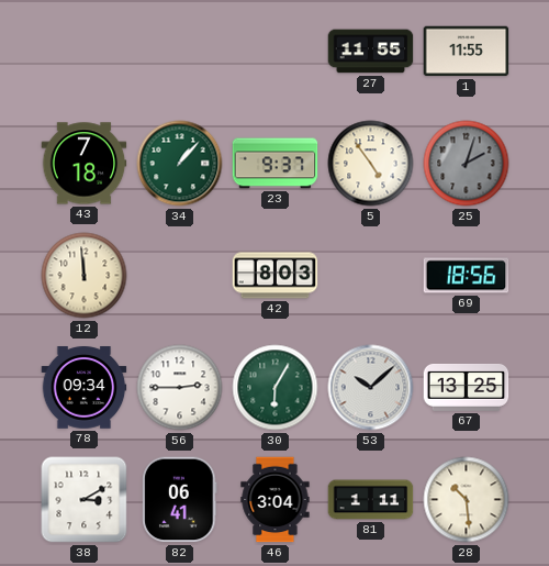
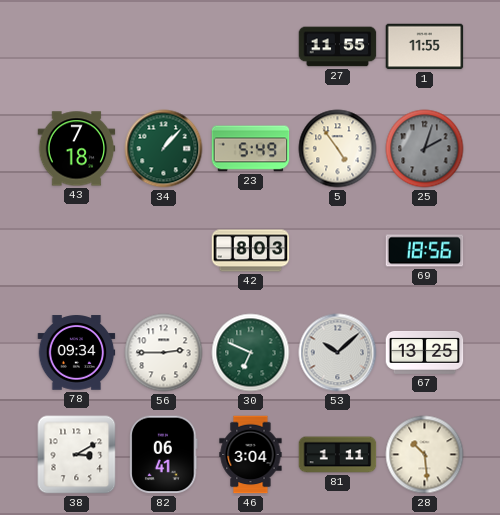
23: 9:37 -> 5:49 (251, 149)
12: 11:59 -> none (85, 276)
30: 6:05 -> 6:49 (251, 353)
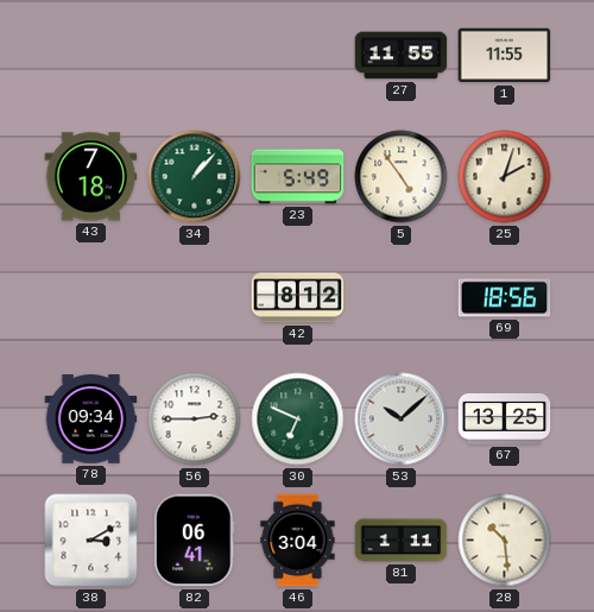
25 dial: grey -> cream (505, 177)
42: 8:03 -> 8:12 (298, 298)
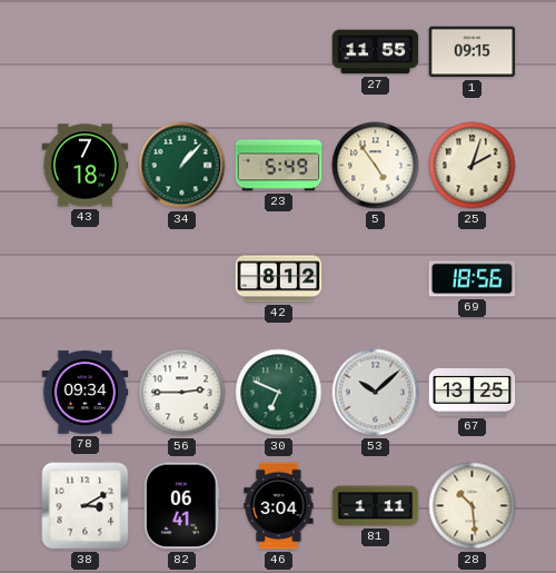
1: 11:55 -> 09:15 (473, 52)
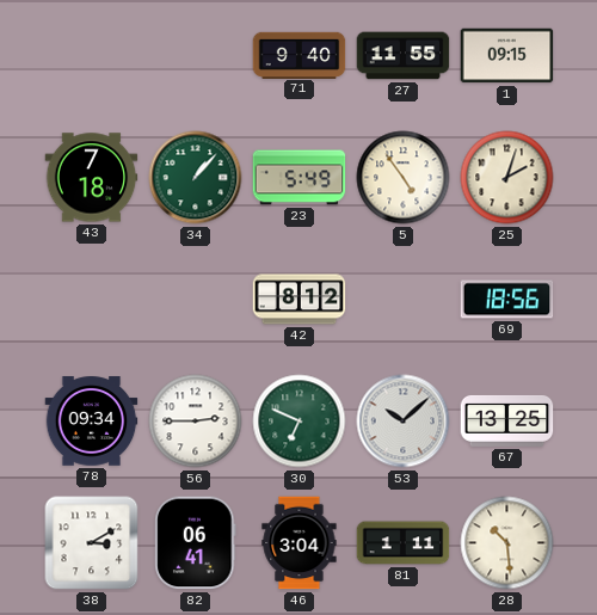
71: none -> 9:40 (300, 55)
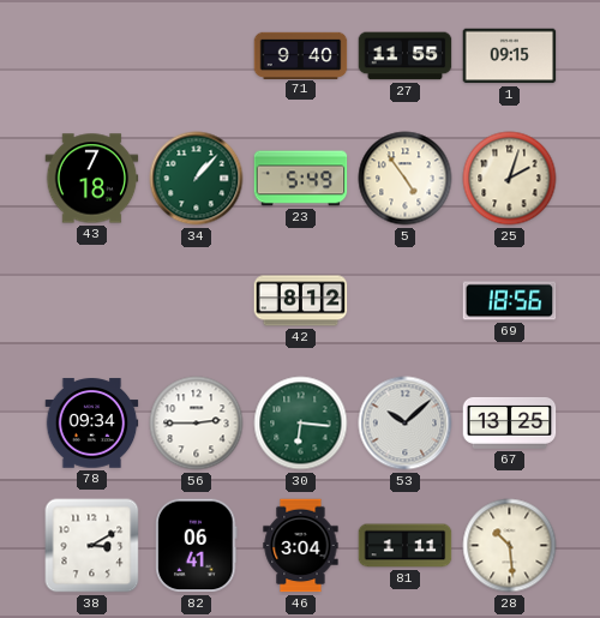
30: 6:49 -> 6:16 (301, 424)
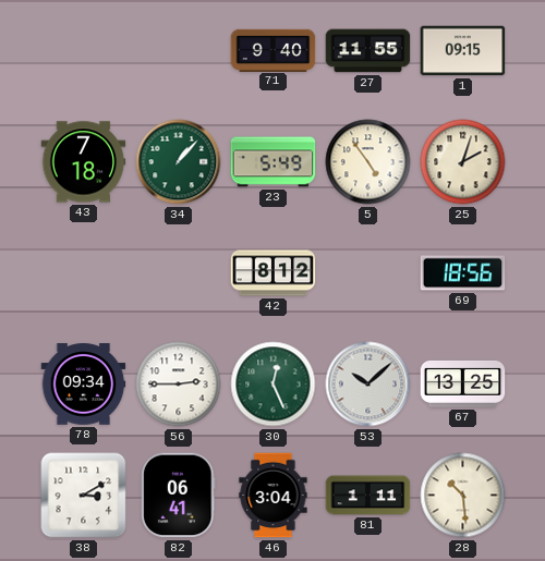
30: 6:16 -> 12:26 (274, 385)
